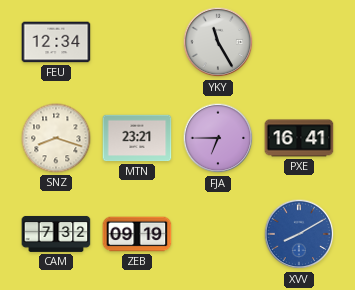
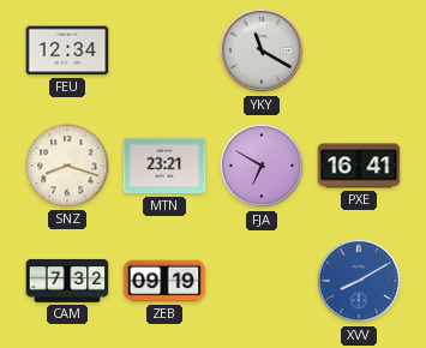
YKY: 11:25 -> 11:20 (262, 50)
FJA: 6:45 -> 6:50 (262, 166)
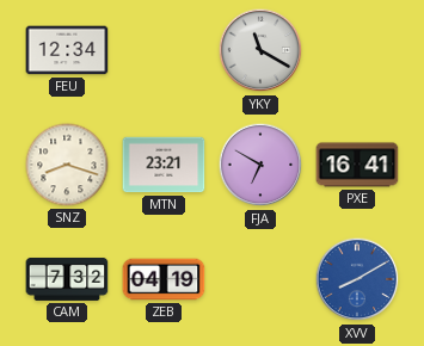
ZEB: 09:19 -> 04:19 (164, 279)
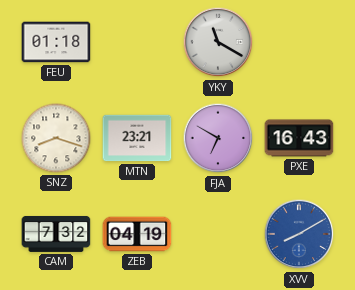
FEU: 12:34 -> 01:18 (56, 42)
PXE: 16:41 -> 16:43 (299, 138)
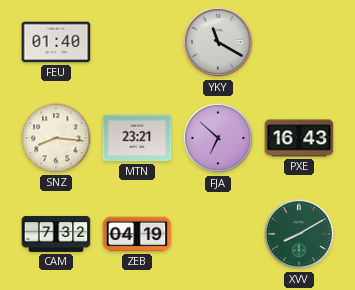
FEU: 01:18 -> 01:40 (56, 42)
SNZ: 8:18 -> 8:16 (56, 138)
FJA: 6:50 -> 6:52 (218, 138)
XVV dial: blue -> green (299, 234)
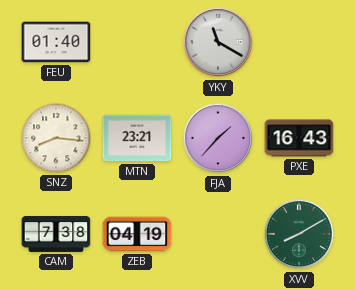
FJA: 6:52 -> 1:37 (218, 138)
CAM: 7:32 -> 7:38 (56, 234)
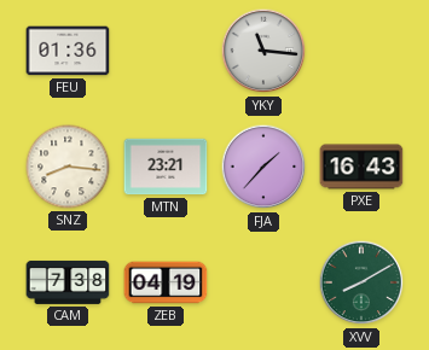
FEU: 01:40 -> 01:36 (68, 51)
YKY: 11:20 -> 11:16 (263, 51)
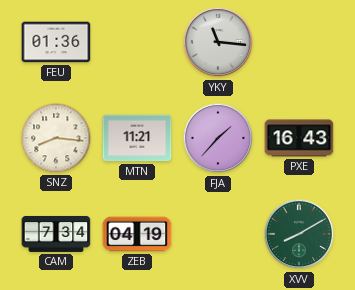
MTN: 23:21 -> 11:21 (137, 138)
CAM: 7:38 -> 7:34 (56, 234)
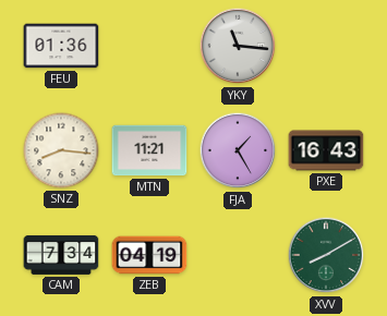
FJA: 1:37 -> 1:25 (238, 150)
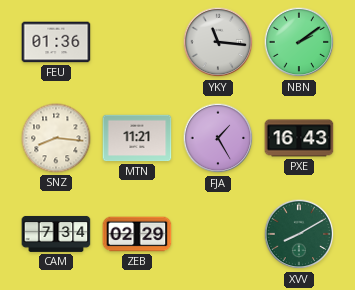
NBN: none -> 2:09 (299, 42)
ZEB: 04:19 -> 02:29 (137, 234)
